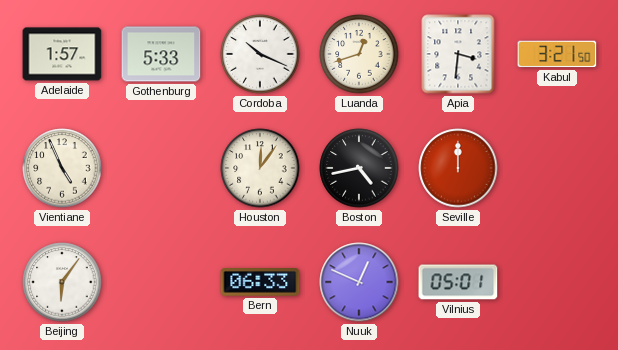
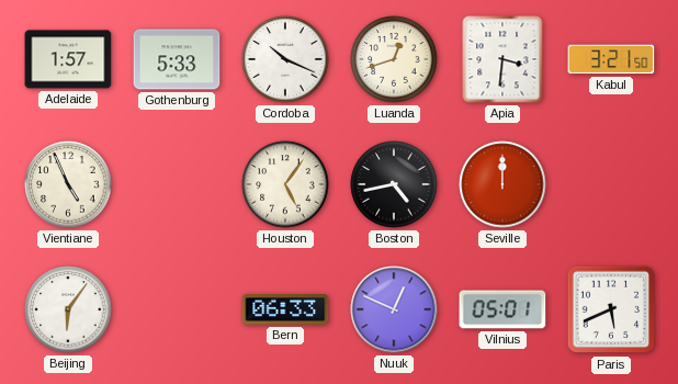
Houston: 12:06 -> 5:06 (285, 184)
Paris: none -> 5:41 (611, 309)
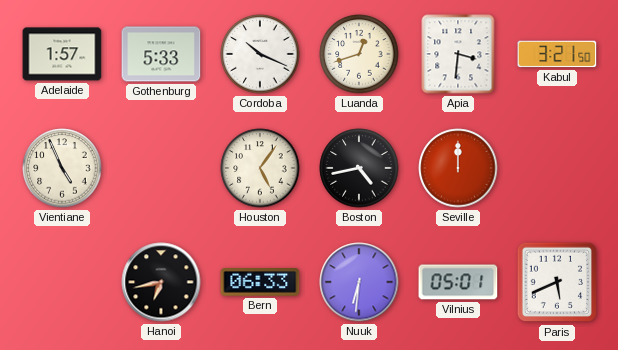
Beijing: 6:06 -> none (68, 309)
Hanoi: none -> 6:43 (161, 282)
Nuuk: 12:49 -> 6:31 (359, 282)
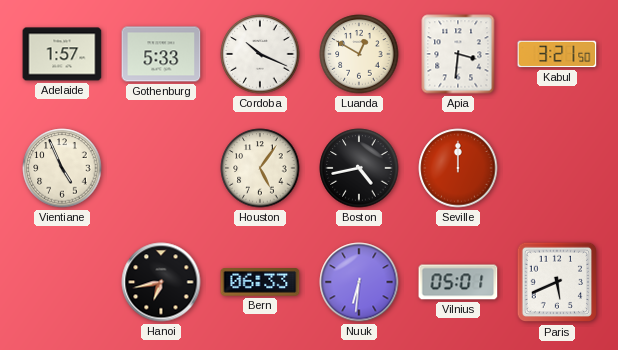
Luanda: 12:42 -> 12:50 (359, 54)
